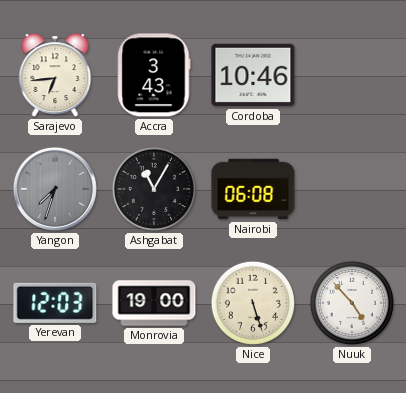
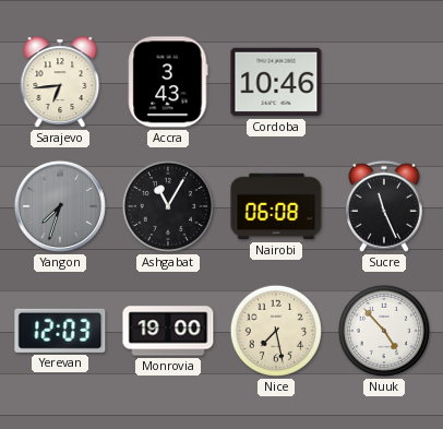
Sucre: none -> 11:26 (385, 206)
Nice: 5:27 -> 7:28 (276, 331)
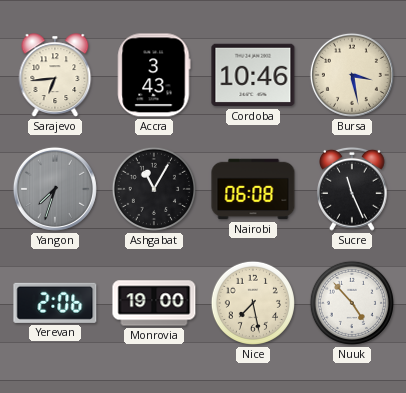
Bursa: none -> 3:28 (352, 75)
Yerevan: 12:03 -> 2:06 (55, 303)
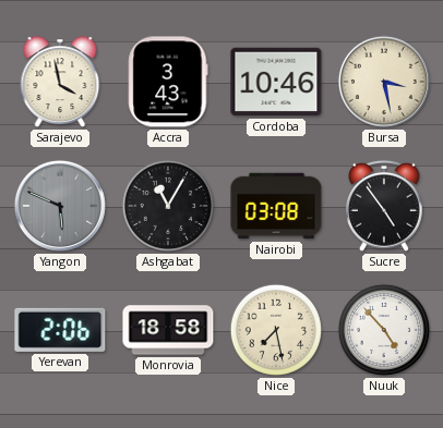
Sarajevo: 6:44 -> 3:58 (60, 82)
Yangon: 7:33 -> 5:49 (60, 206)
Nairobi: 06:08 -> 03:08 (276, 206)
Sucre: 11:26 -> 4:54 (385, 206)
Monrovia: 19:00 -> 18:58 (168, 330)
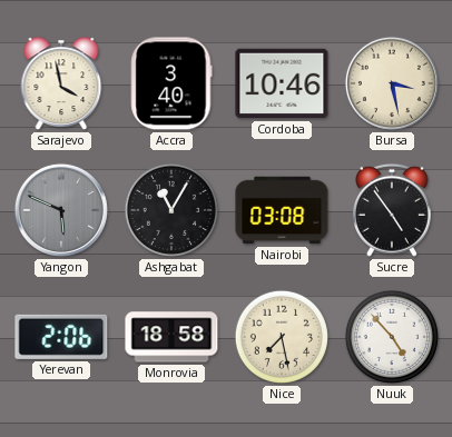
Accra: 3:43 -> 3:40 (171, 83)
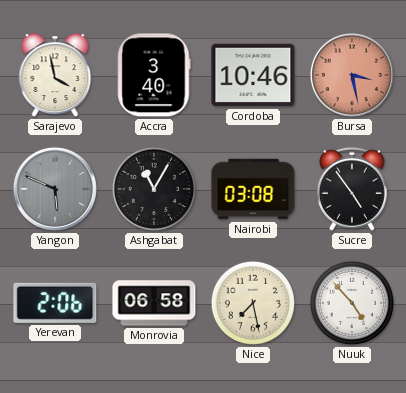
Bursa dial: cream -> salmon (352, 75)
Monrovia: 18:58 -> 06:58 (154, 303)
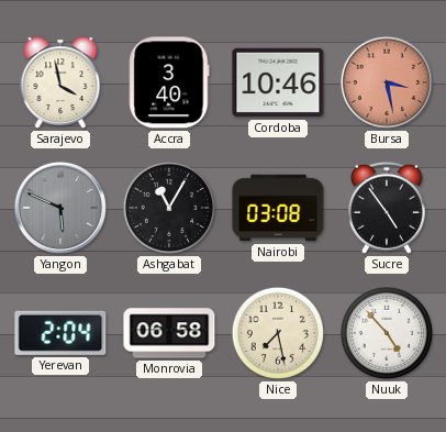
Yerevan: 2:06 -> 2:04 (60, 333)
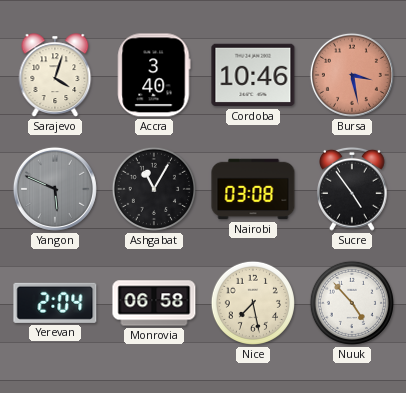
Sarajevo: 3:58 -> 4:03 (55, 75)
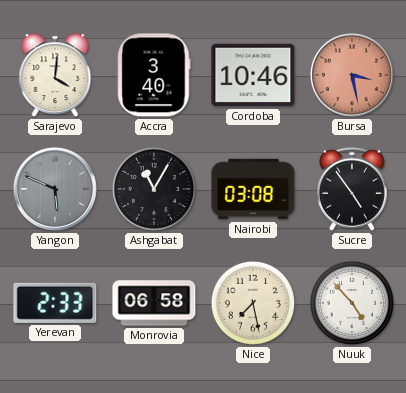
Sarajevo: 4:03 -> 4:01 (55, 75)
Yerevan: 2:04 -> 2:33 (55, 303)
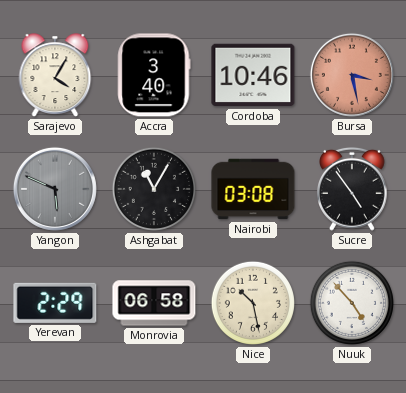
Sarajevo: 4:01 -> 4:05 (55, 75)
Yerevan: 2:33 -> 2:29 (55, 303)
Nice: 7:28 -> 10:28 (253, 303)
